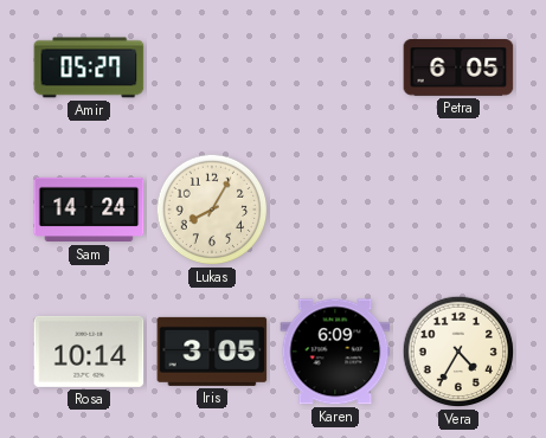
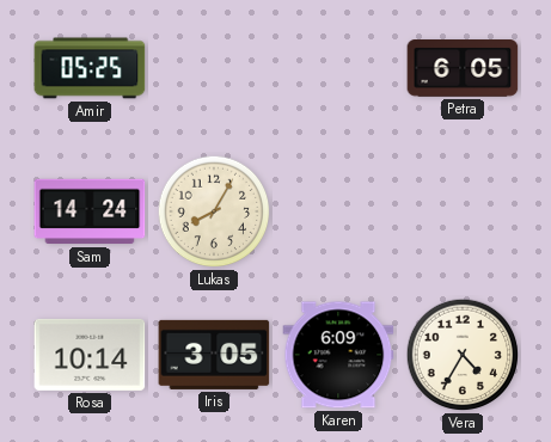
Amir: 05:27 -> 05:25 (90, 68)
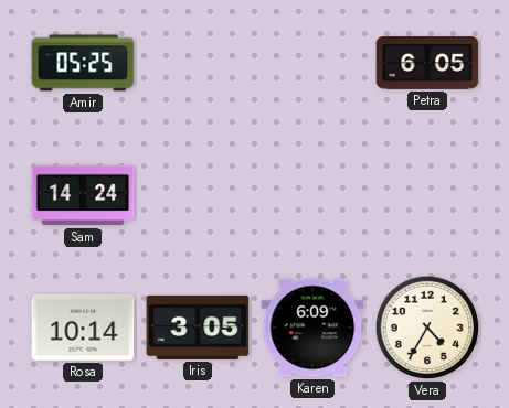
Lukas: 8:05 -> none (214, 211)
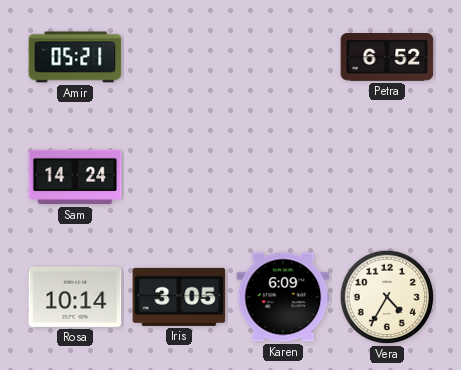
Amir: 05:25 -> 05:21 (75, 57)
Petra: 6:05 -> 6:52 (387, 58)
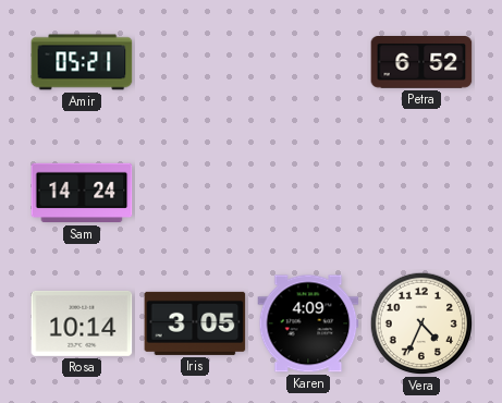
Karen: 6:09 -> 4:09 (308, 323)
Vera: 4:35 -> 4:34 (421, 323)
